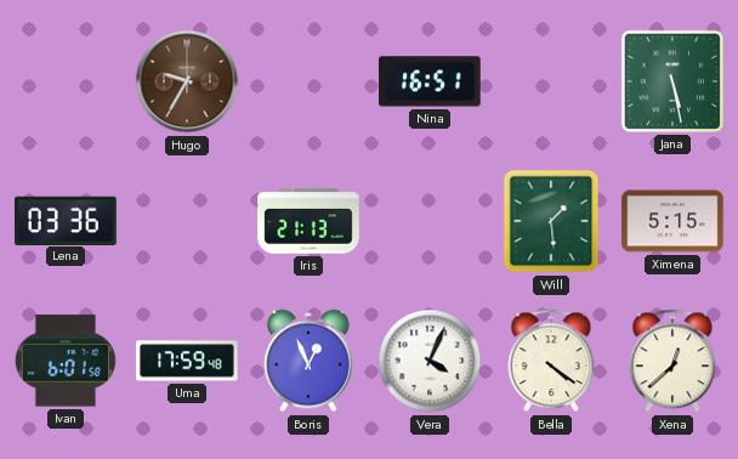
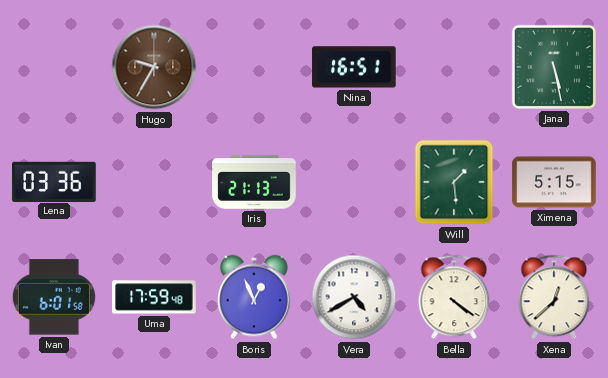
Vera: 4:04 -> 4:40 (354, 297)
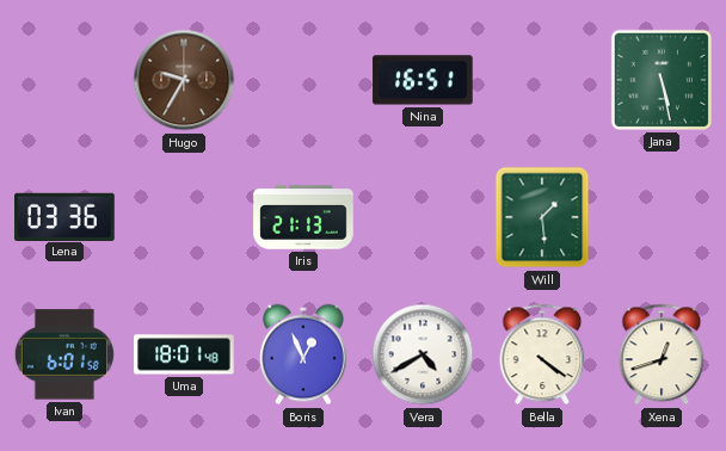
Ximena: 5:15 -> none (554, 182)
Uma: 17:59 -> 18:01 (184, 354)
Xena: 12:38 -> 12:42 (662, 354)
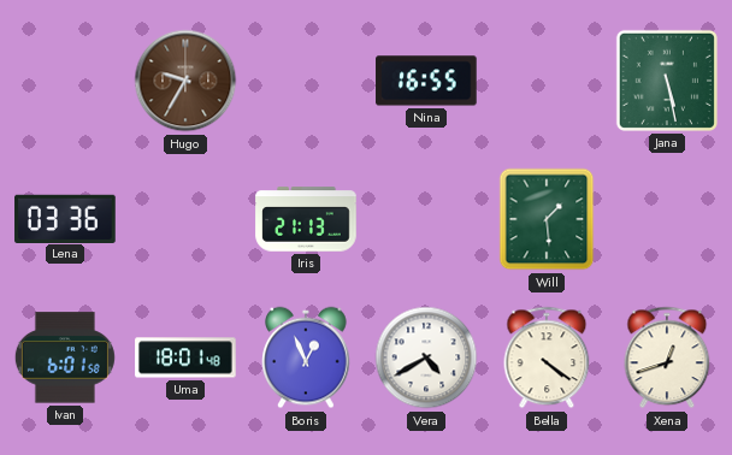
Nina: 16:51 -> 16:55 (426, 81)
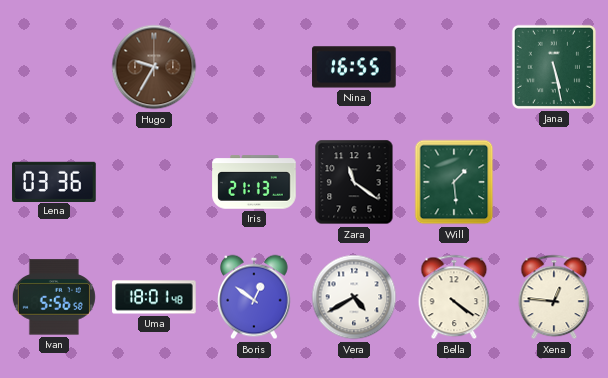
Zara: none -> 11:21 (354, 182)
Ivan: 6:01 -> 5:56 (54, 297)
Boris: 12:56 -> 12:51 (254, 297)
Xena: 12:42 -> 12:46 (554, 297)
